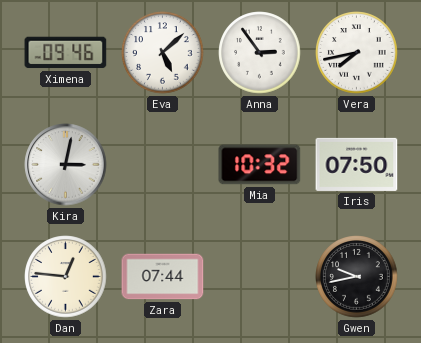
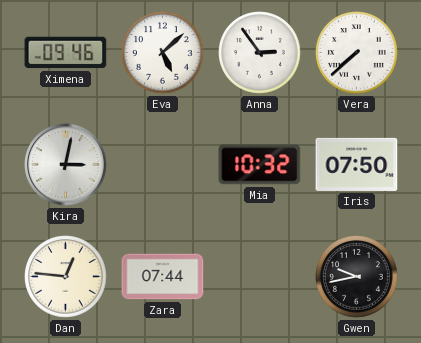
Vera: 7:43 -> 7:38 (357, 53)
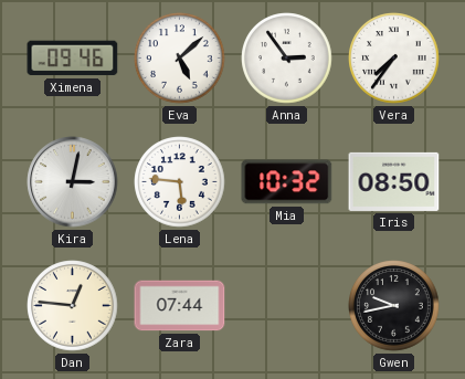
Vera: 7:38 -> 7:36 (394, 59)
Lena: none -> 5:46 (180, 182)
Iris: 07:50 -> 08:50 (394, 181)
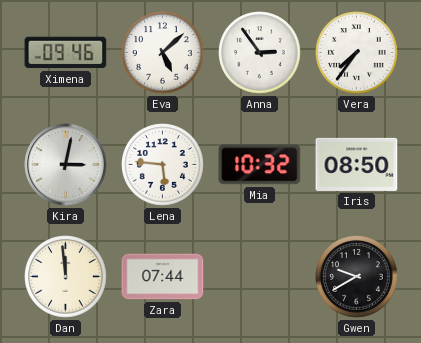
Dan: 12:46 -> 11:59 (66, 277)
Gwen: 9:43 -> 9:40 (357, 277)
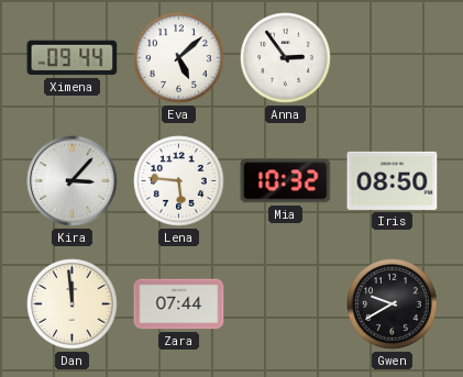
Ximena: 09:46 -> 09:44 (73, 58)
Vera: 7:36 -> none (357, 53)
Kira: 3:02 -> 3:07 (73, 181)
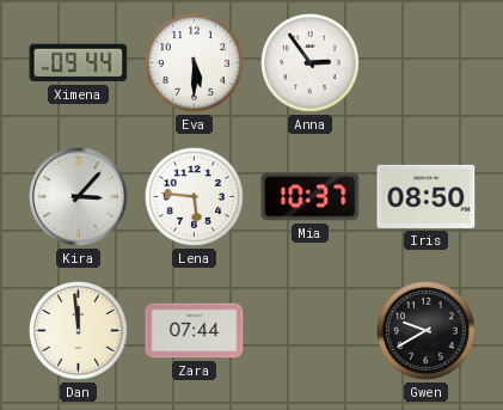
Eva: 5:08 -> 5:30 (195, 63)
Mia: 10:32 -> 10:37 (311, 197)
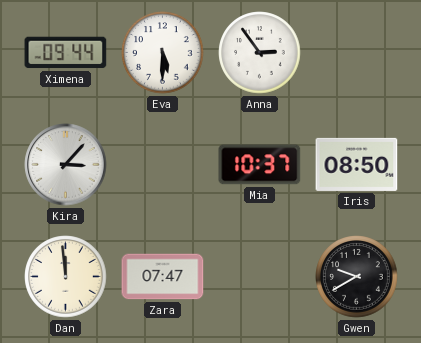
Lena: 5:46 -> none (195, 197)
Zara: 07:44 -> 07:47 (163, 277)
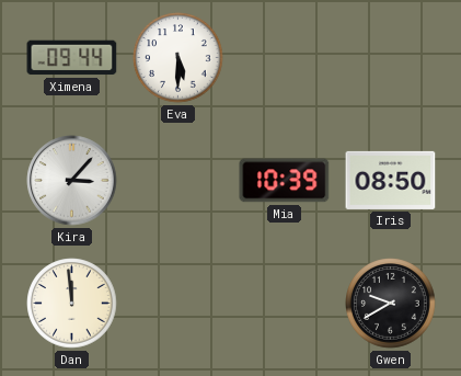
Anna: 2:54 -> none (260, 53)
Mia: 10:37 -> 10:39 (285, 181)
Zara: 07:47 -> none (163, 277)
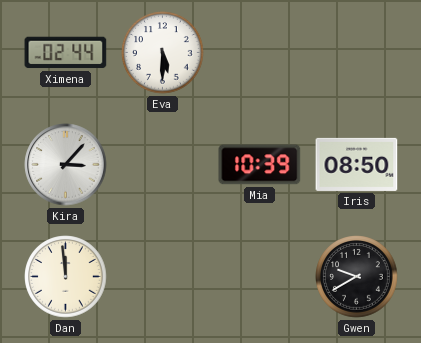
Ximena: 09:44 -> 02:44 (66, 53)
